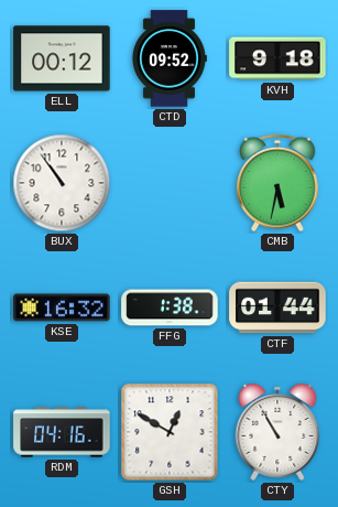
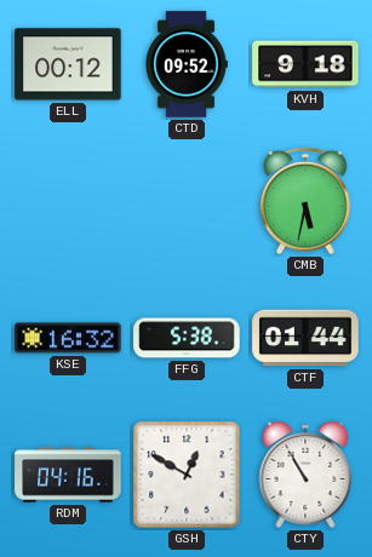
BUX: 10:54 -> none (62, 183)
FFG: 1:38 -> 5:38 (187, 338)
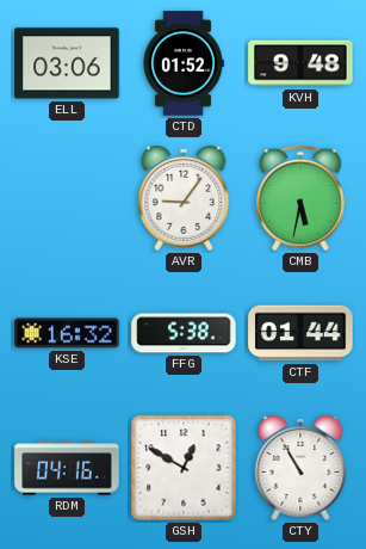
ELL: 00:12 -> 03:06 (67, 63)
CTD: 09:52 -> 01:52 (184, 63)
KVH: 9:18 -> 9:48 (300, 63)
AVR: none -> 9:06 (184, 199)
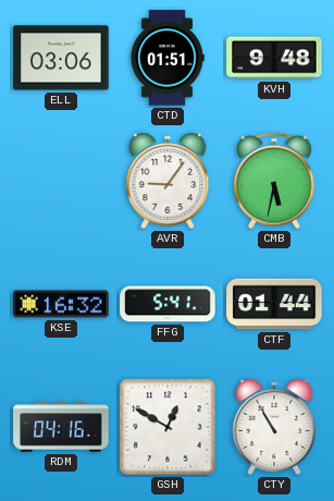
CTD: 01:52 -> 01:51 (168, 58)
FFG: 5:38 -> 5:41 (168, 304)
